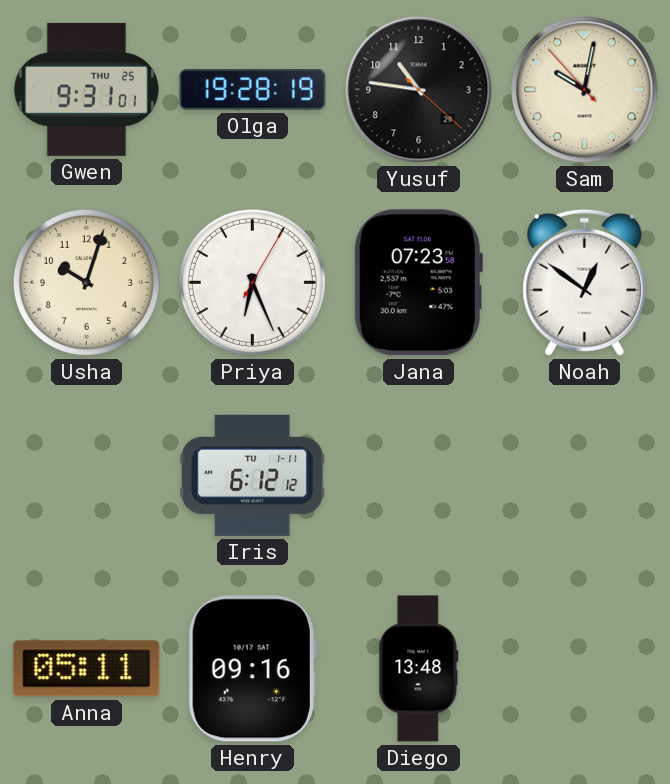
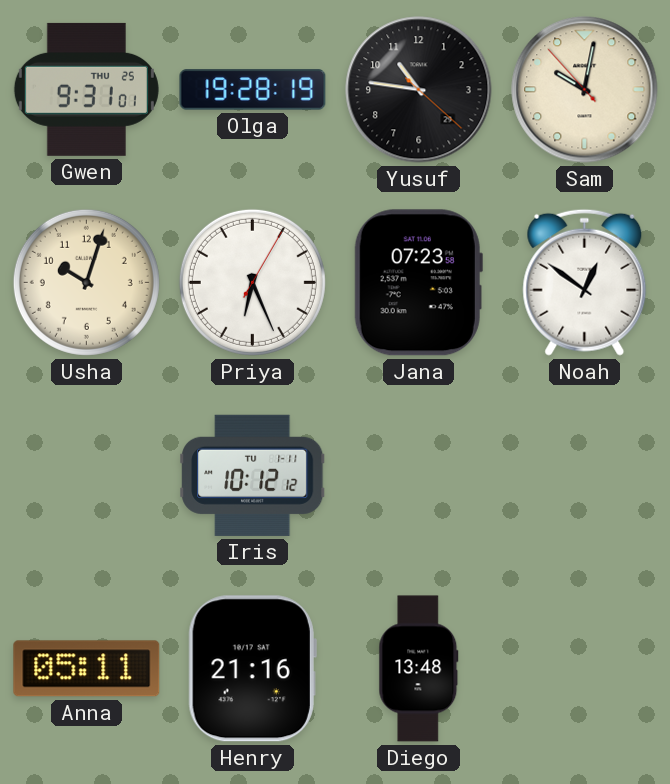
Iris: 6:12 -> 10:12 (253, 475)
Henry: 09:16 -> 21:16 (252, 669)
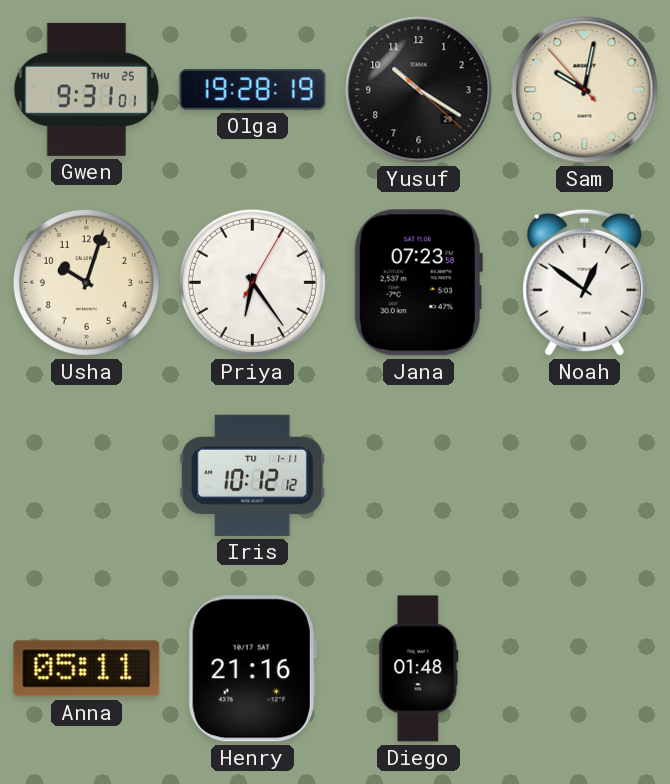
Yusuf: 10:46 -> 10:20 (419, 90)
Priya: 6:26 -> 6:24 (252, 282)
Diego: 13:48 -> 01:48 (419, 669)
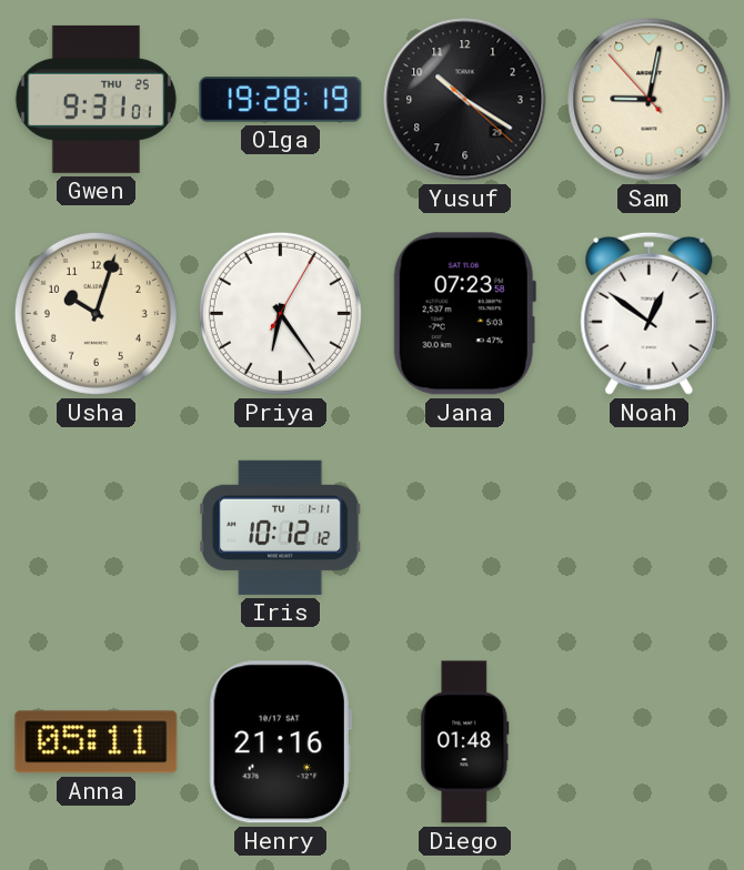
Sam: 10:01 -> 9:01 (650, 100)
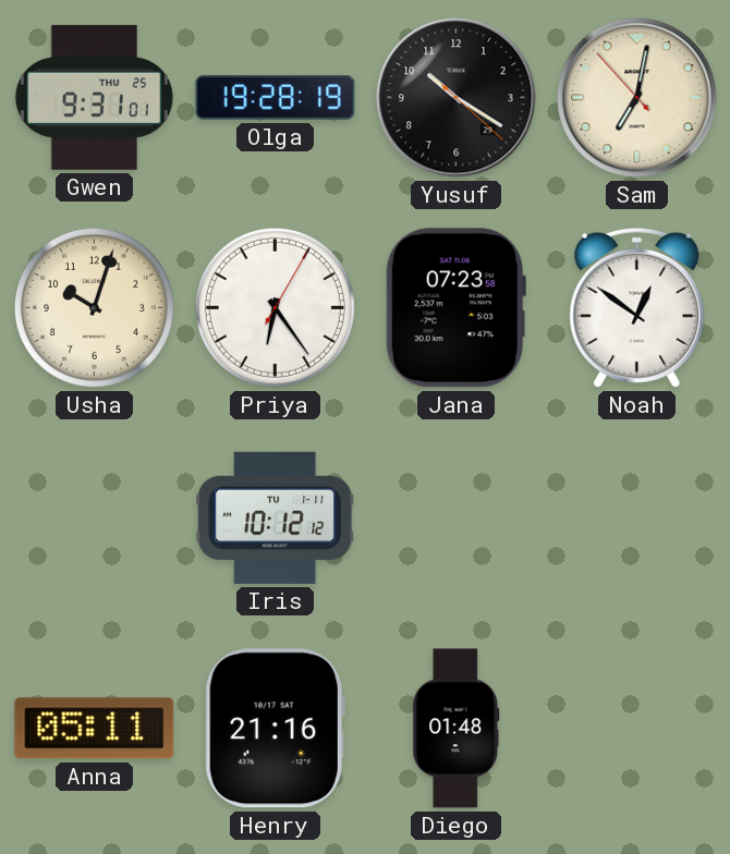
Sam: 9:01 -> 7:01 (637, 98)
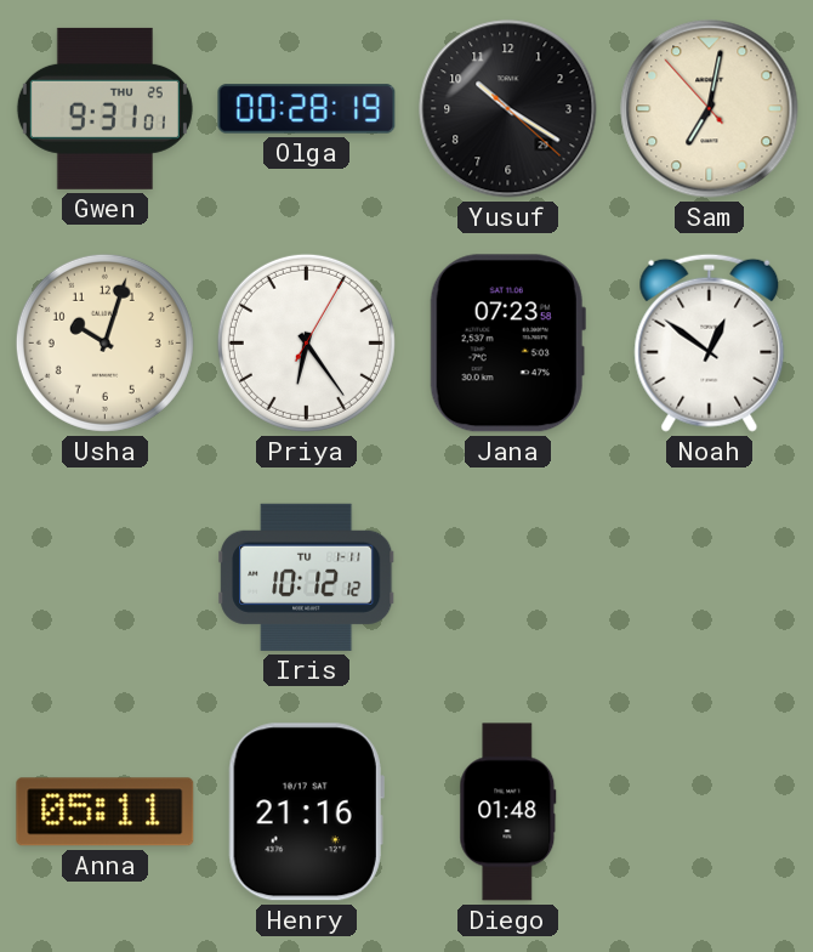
Olga: 19:28 -> 00:28 (307, 109)
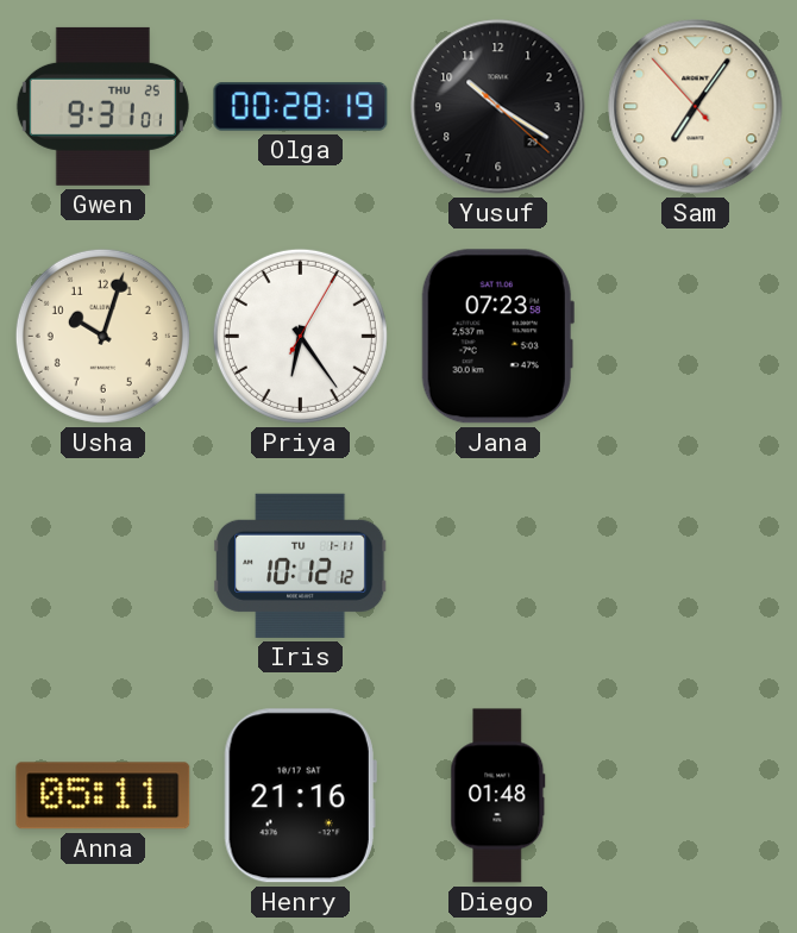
Sam: 7:01 -> 7:05 (696, 107)
Noah: 12:51 -> none (710, 342)
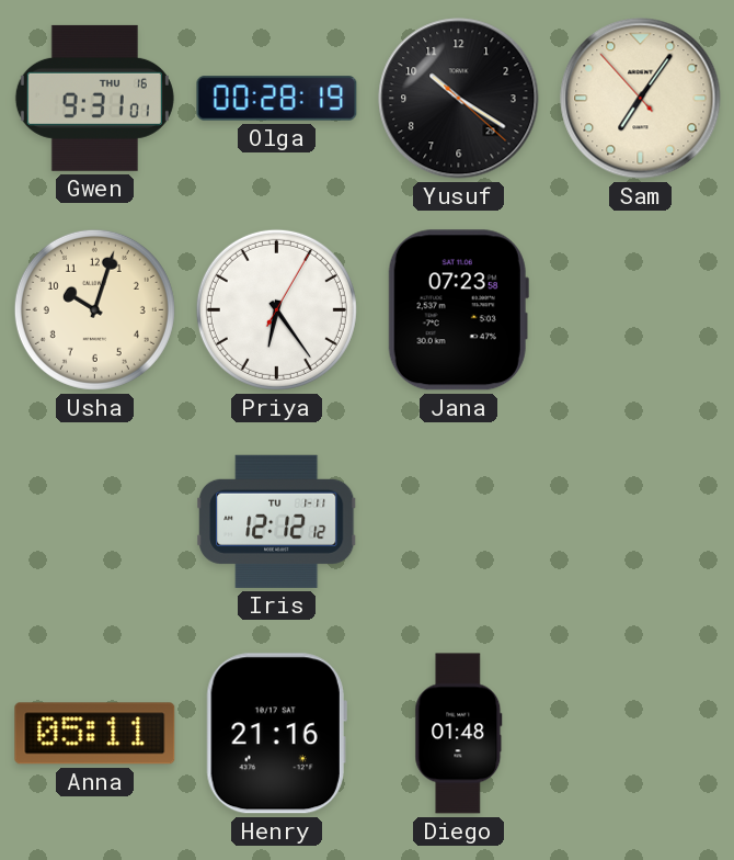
Gwen date: THU 25 -> THU 16 (94, 98)
Iris: 10:12 -> 12:12 (277, 521)
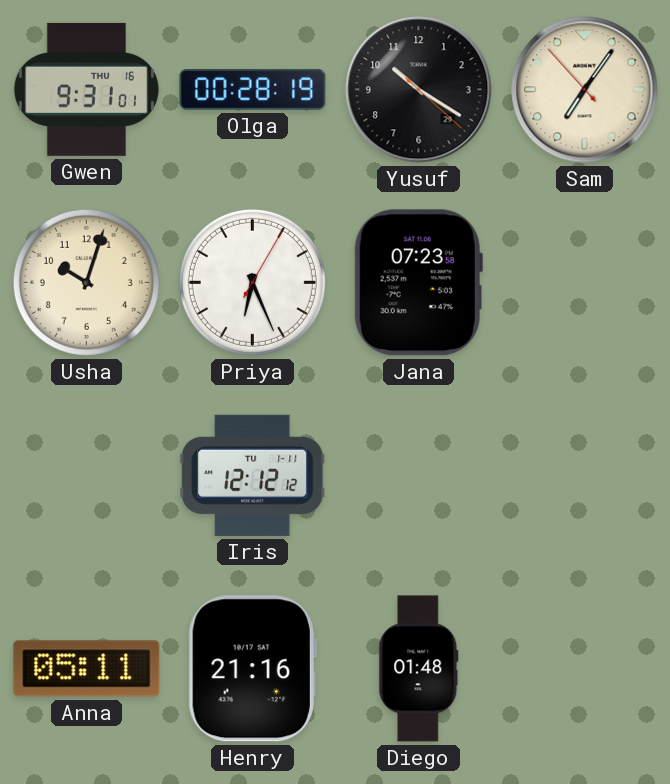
Priya: 6:24 -> 6:26 (252, 282)
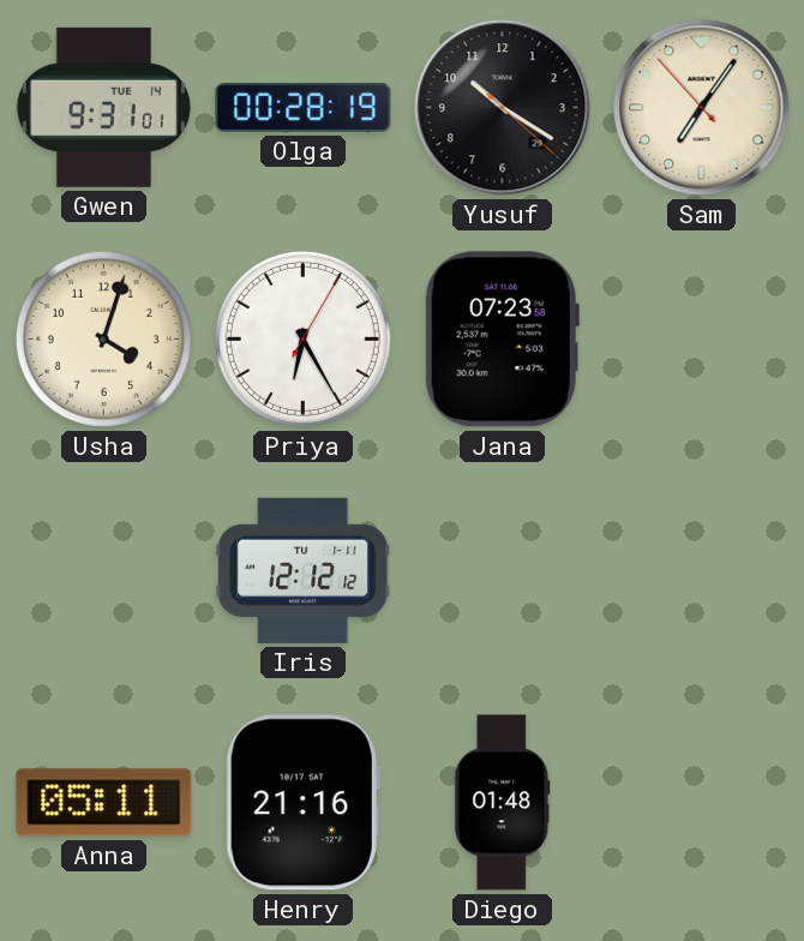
Gwen date: THU 16 -> TUE 14 (103, 107)
Usha: 10:03 -> 4:03 (103, 338)
Priya: 6:26 -> 6:25 (302, 338)
